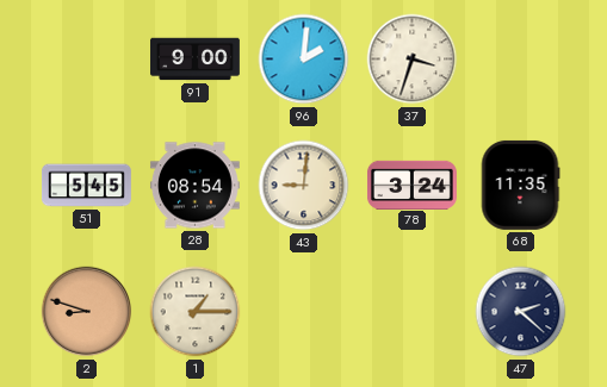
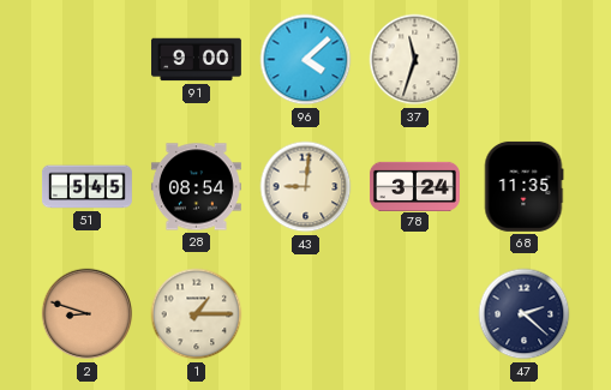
96: 2:01 -> 4:08 (306, 60)
37: 3:33 -> 11:33 (415, 60)
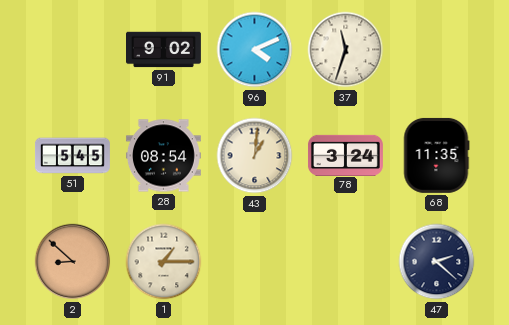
91: 9:00 -> 9:02 (164, 50)
96: 4:08 -> 4:11 (255, 50)
43: 9:01 -> 1:01 (255, 156)
2: 8:48 -> 8:52 (73, 262)
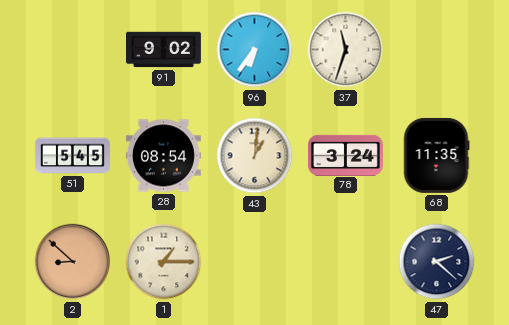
96: 4:11 -> 6:36 (255, 50)
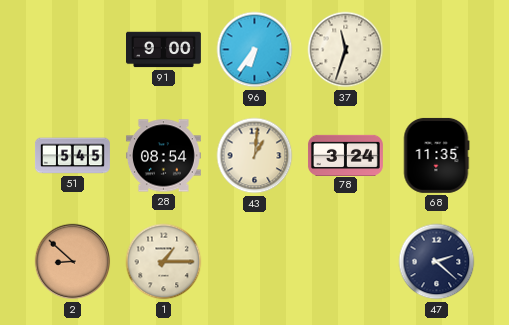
91: 9:02 -> 9:00 (164, 50)
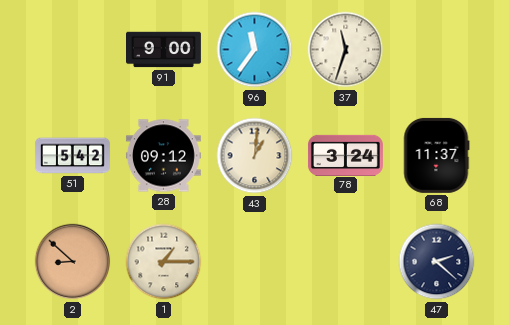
96: 6:36 -> 11:36 (255, 50)
51: 5:45 -> 5:42 (72, 156)
28: 08:54 -> 09:12 (163, 156)
68: 11:35 -> 11:37 (436, 155)
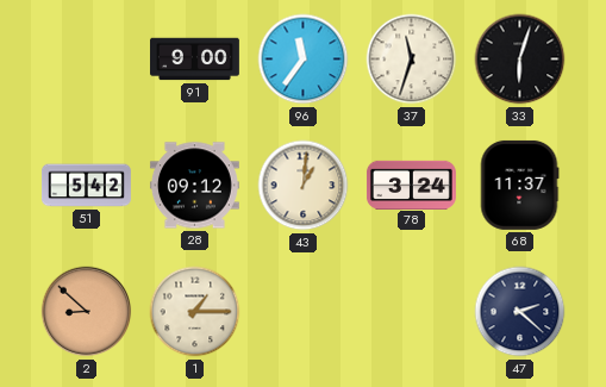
33: none -> 6:03 (520, 60)
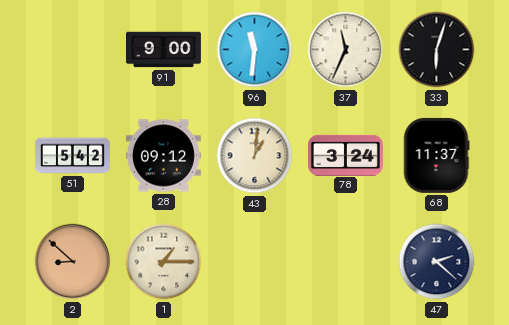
96: 11:36 -> 11:31 (255, 50)
37: 11:33 -> 11:34 (346, 50)
